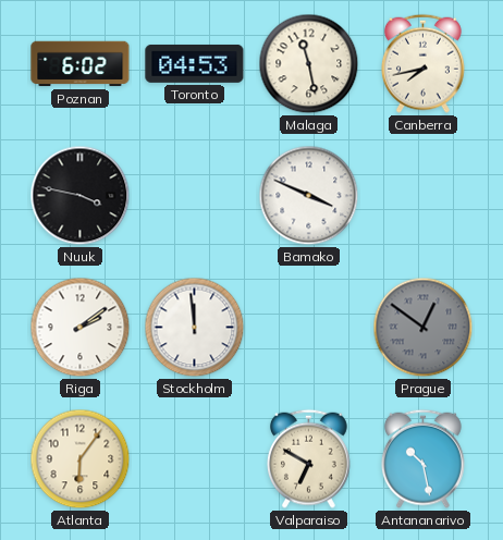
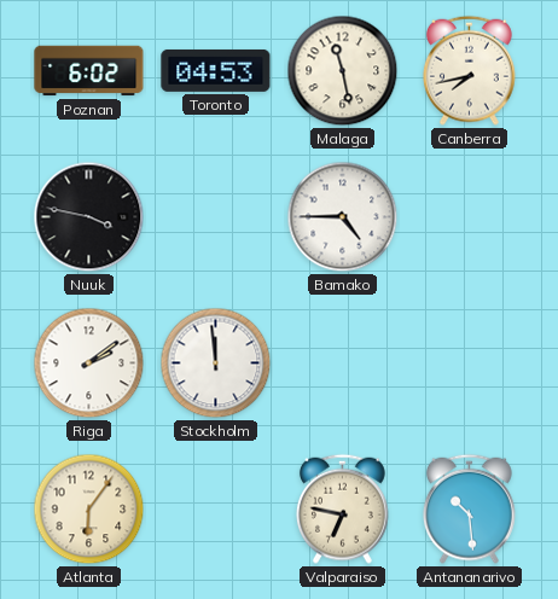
Bamako: 3:49 -> 4:45 (343, 217)
Prague: 12:51 -> none (424, 328)
Valparaiso: 6:50 -> 6:47 (342, 508)
Antananarivo: 10:28 -> 10:29 (469, 508)
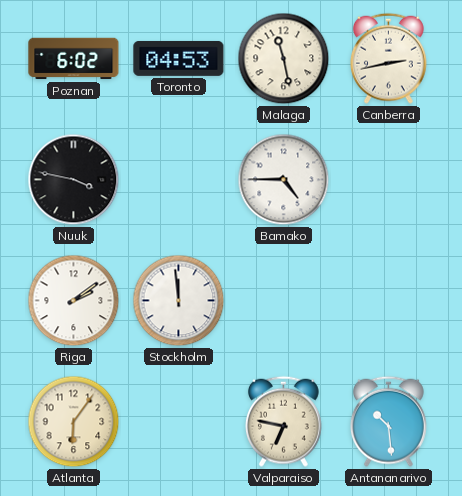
Canberra: 7:43 -> 2:43 (388, 58)
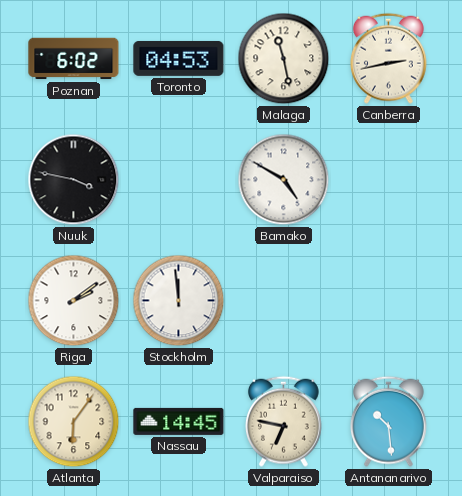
Bamako: 4:45 -> 4:50 (284, 180)
Nassau: none -> 14:45 (179, 421)
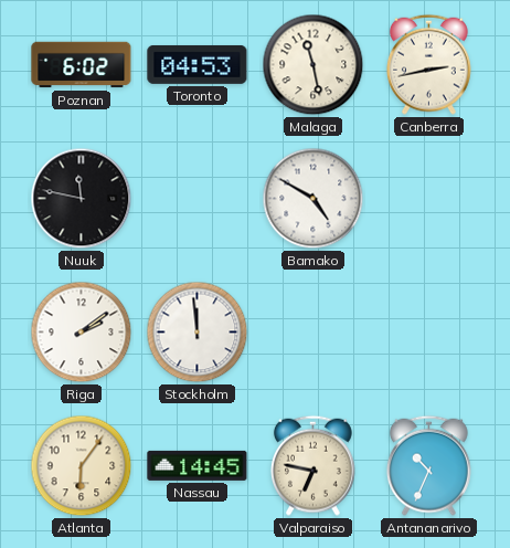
Nuuk: 3:47 -> 11:47 (82, 199)
Antananarivo: 10:29 -> 10:34 (428, 465)
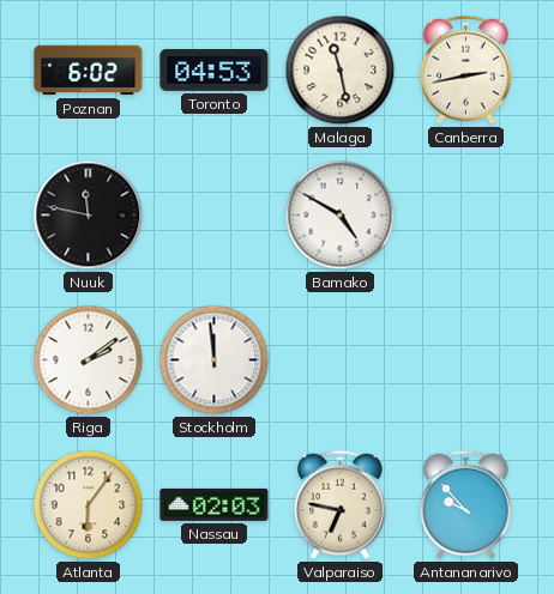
Nassau: 14:45 -> 02:03 (215, 504)
Antananarivo: 10:34 -> 9:53 (465, 504)
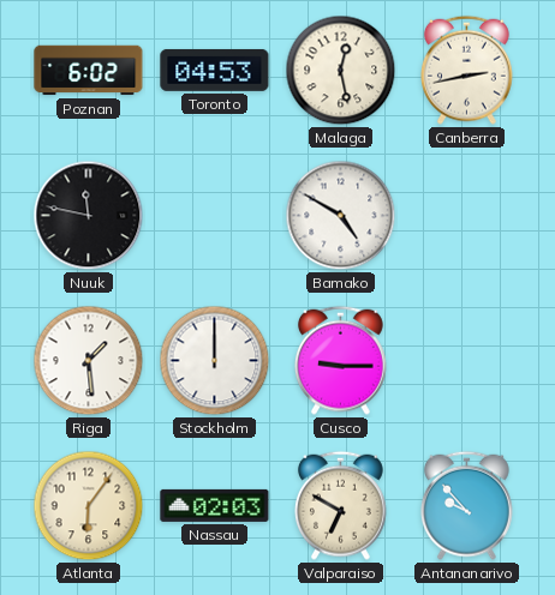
Malaga: 11:28 -> 12:28 (341, 71)
Riga: 2:09 -> 1:29 (89, 361)
Stockholm: 11:59 -> 12:00 (215, 361)
Cusco: none -> 9:15 (340, 360)
Valparaiso: 6:47 -> 6:50 (340, 505)
